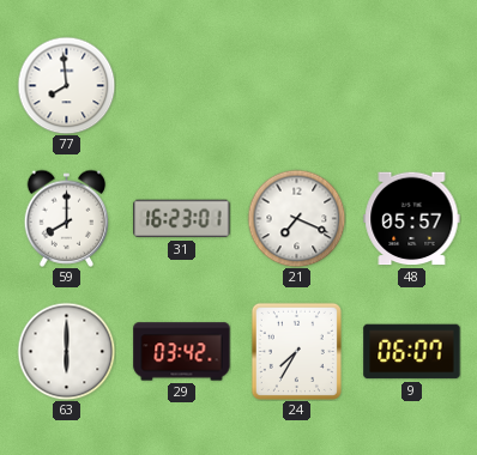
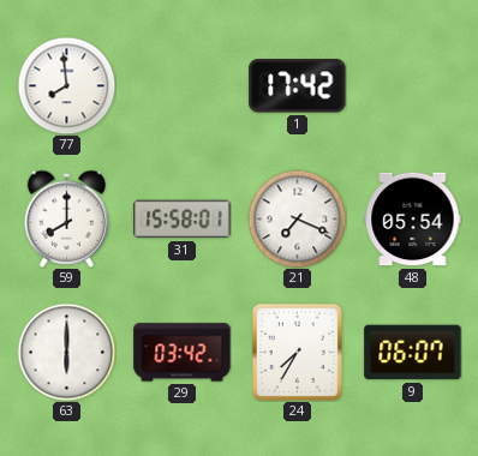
1: none -> 17:42 (298, 86)
31: 16:23 -> 15:58 (183, 220)
48: 05:57 -> 05:54 (413, 220)
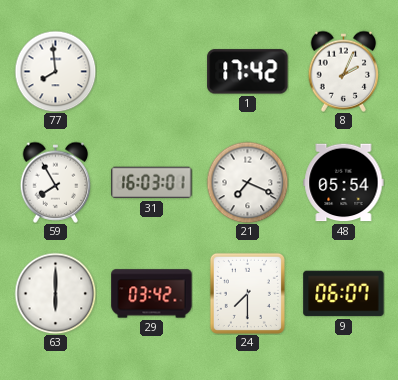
8: none -> 2:04 (344, 71)
59: 8:00 -> 7:55 (56, 182)
31: 15:58 -> 16:03 (152, 183)
24: 7:35 -> 7:30 (247, 293)
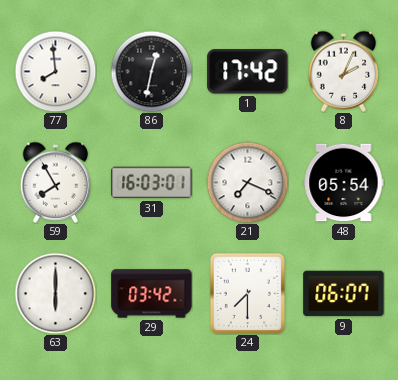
86: none -> 12:32 (151, 71)
